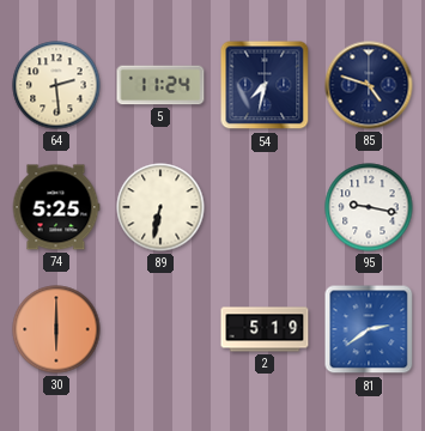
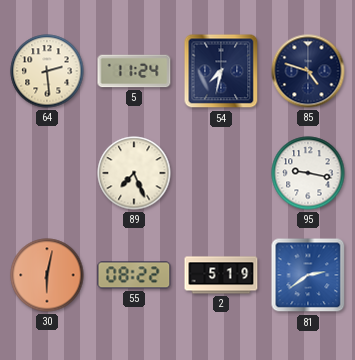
74: 5:25 -> none (56, 207)
89: 6:32 -> 7:26 (134, 173)
30: 6:00 -> 6:02 (47, 275)
55: none -> 08:22 (134, 275)
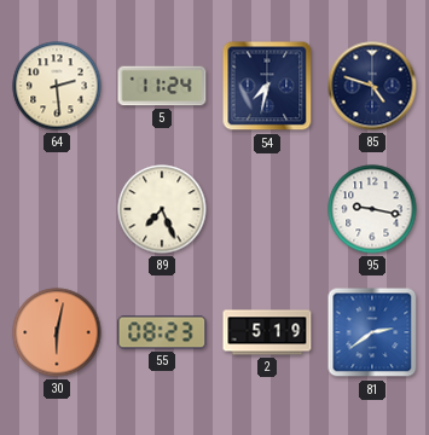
55: 08:22 -> 08:23 (162, 332)
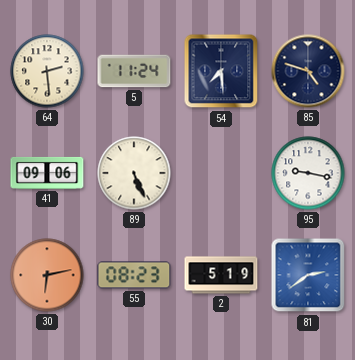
54: 7:32 -> 7:29 (221, 71)
41: none -> 09:06 (47, 173)
89: 7:26 -> 5:26 (134, 173)
30: 6:02 -> 6:13 (47, 275)
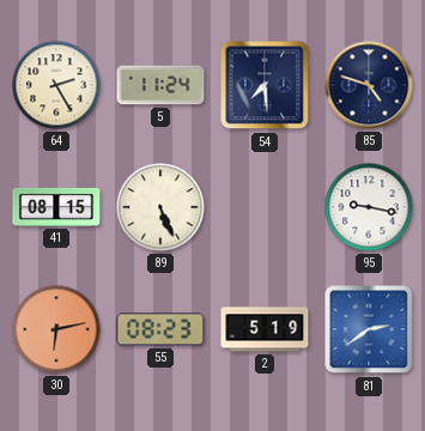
64: 2:29 -> 2:25 (56, 85)
41: 09:06 -> 08:15 (56, 207)
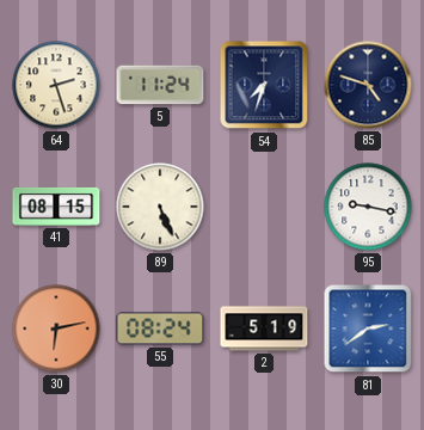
64: 2:25 -> 2:27 (56, 85)
54: 7:29 -> 7:33 (264, 85)
55: 08:23 -> 08:24 (160, 328)
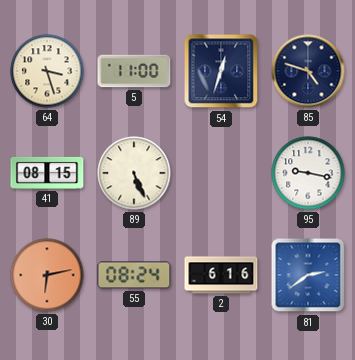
64: 2:27 -> 3:27 (47, 71)
5: 11:24 -> 11:00 (134, 71)
54: 7:33 -> 12:33 (221, 71)
2: 5:19 -> 6:16 (221, 275)
